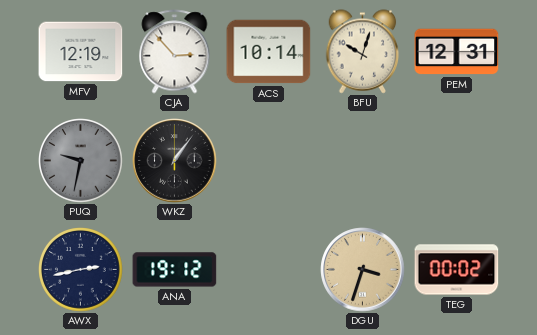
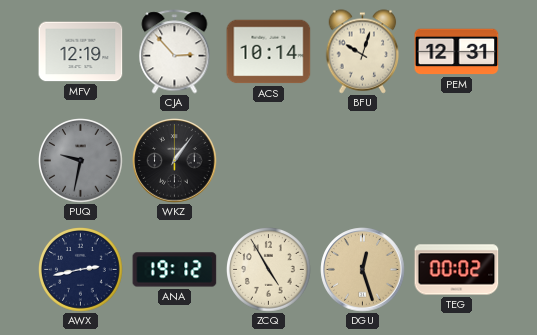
ZCQ: none -> 4:55 (269, 270)
DGU: 3:33 -> 12:27 (363, 270)
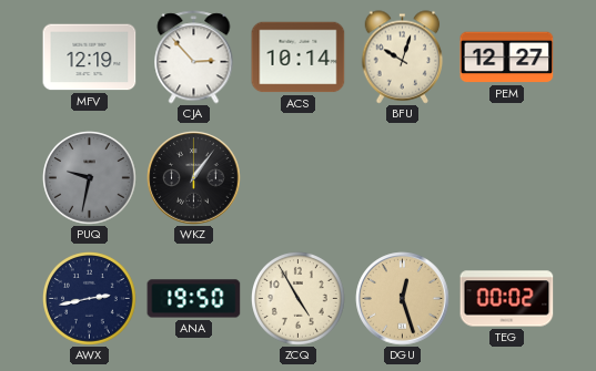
PEM: 12:31 -> 12:27 (507, 58)
ANA: 19:12 -> 19:50 (194, 299)
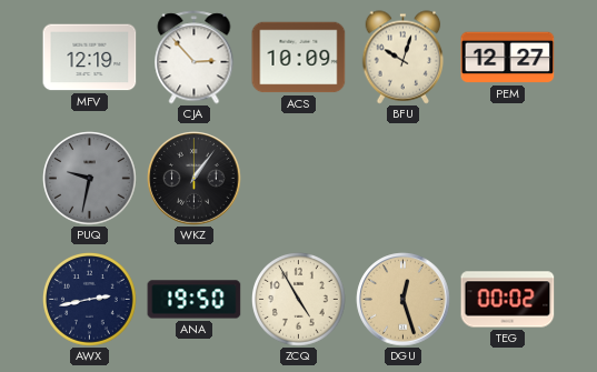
ACS: 10:14 -> 10:09 (299, 58)
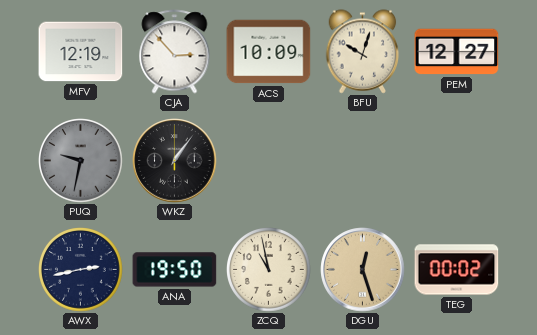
ZCQ: 4:55 -> 10:58 (269, 270)
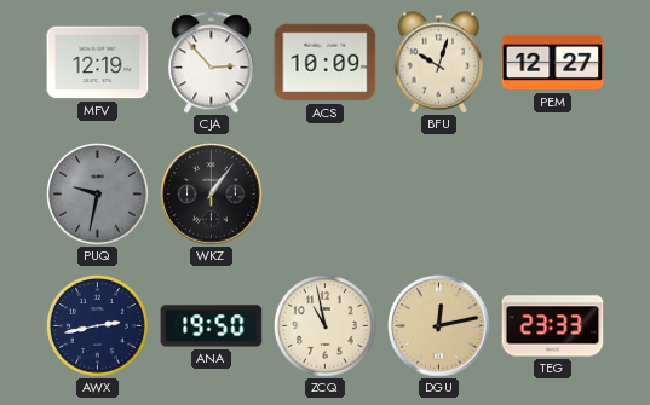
DGU: 12:27 -> 12:13 (439, 326)
TEG: 00:02 -> 23:33 (553, 326)
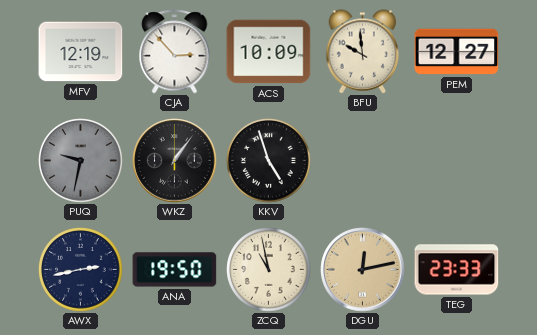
BFU: 10:03 -> 9:59 (363, 52)
KKV: none -> 4:57 (269, 161)
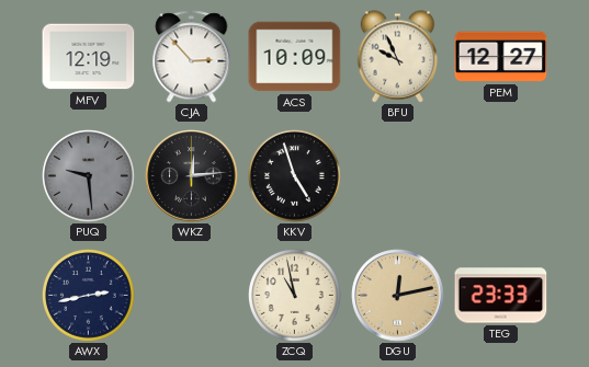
BFU: 9:59 -> 9:56 (398, 57)
PUQ: 9:32 -> 9:29 (89, 176)
WKZ: 1:06 -> 12:14 (192, 176)
ANA: 19:50 -> none (175, 270)
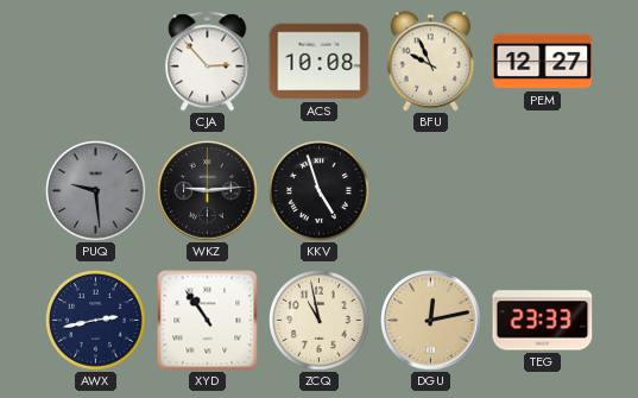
MFV: 12:19 -> none (89, 57)
ACS: 10:09 -> 10:08 (320, 62)
WKZ: 12:14 -> 9:14 (208, 191)
XYD: none -> 10:54 (208, 321)
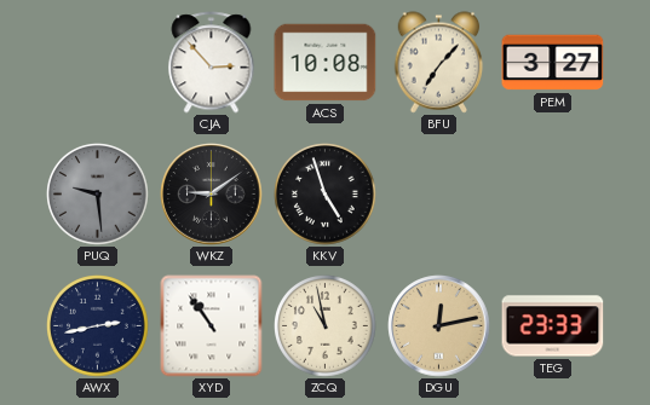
BFU: 9:56 -> 7:07 (439, 63)
PEM: 12:27 -> 3:27 (553, 63)
WKZ: 9:14 -> 9:09 (212, 195)
